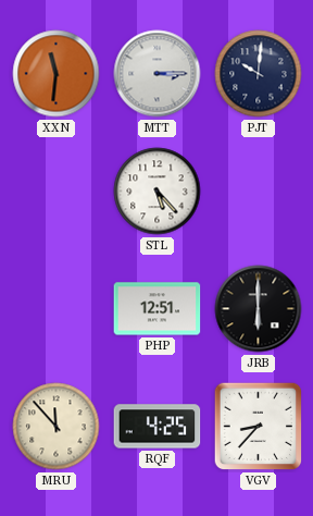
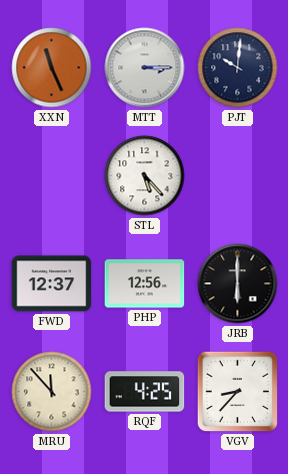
XXN: 11:31 -> 11:26 (52, 68)
FWD: none -> 12:37 (52, 284)
PHP: 12:51 -> 12:56 (145, 284)
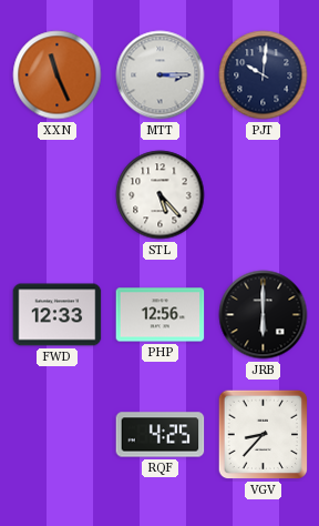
FWD: 12:37 -> 12:33 (58, 315)
MRU: 11:53 -> none (52, 392)
